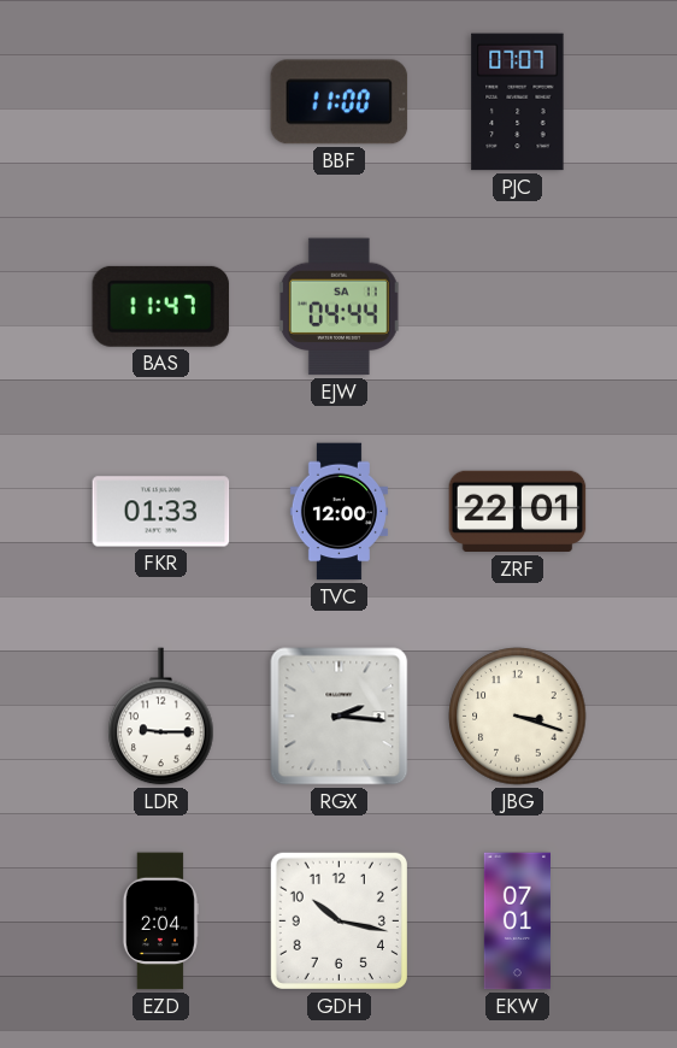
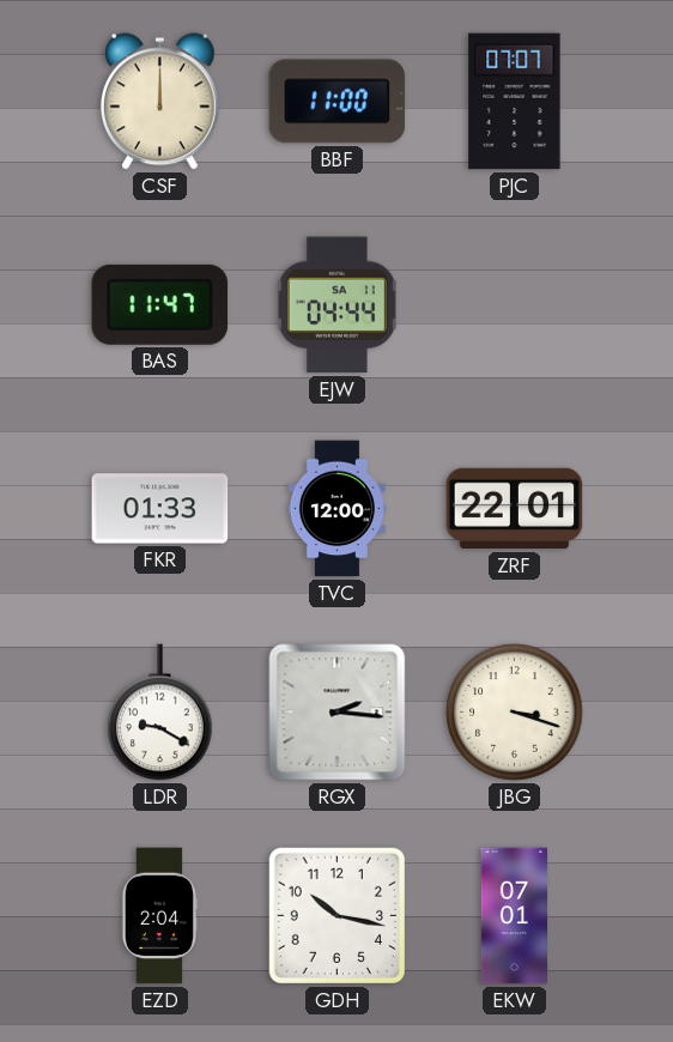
CSF: none -> 12:00 (160, 102)
LDR: 9:15 -> 9:20 (160, 713)
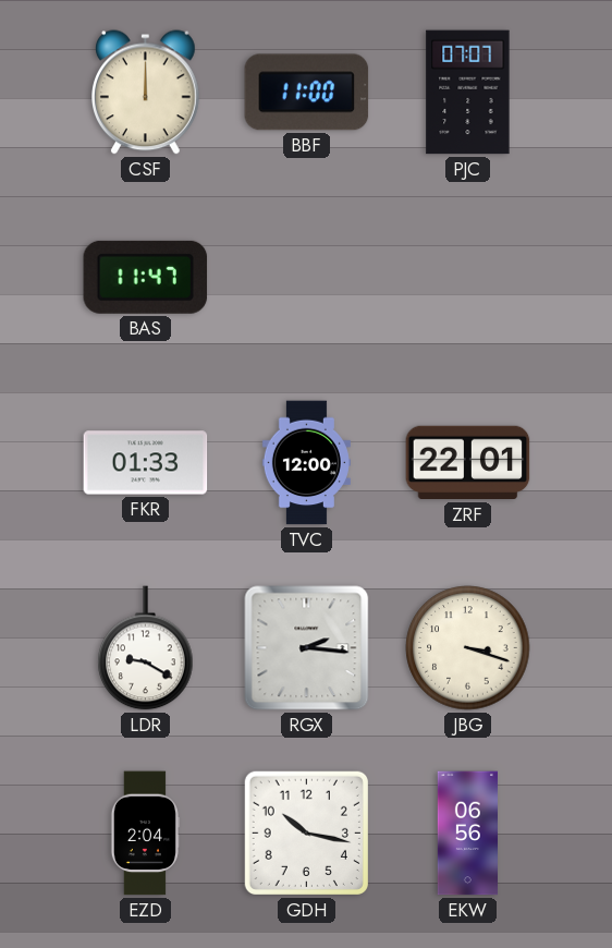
EJW: 04:44 -> none (336, 305)
EKW: 07:01 -> 06:56 (467, 834)
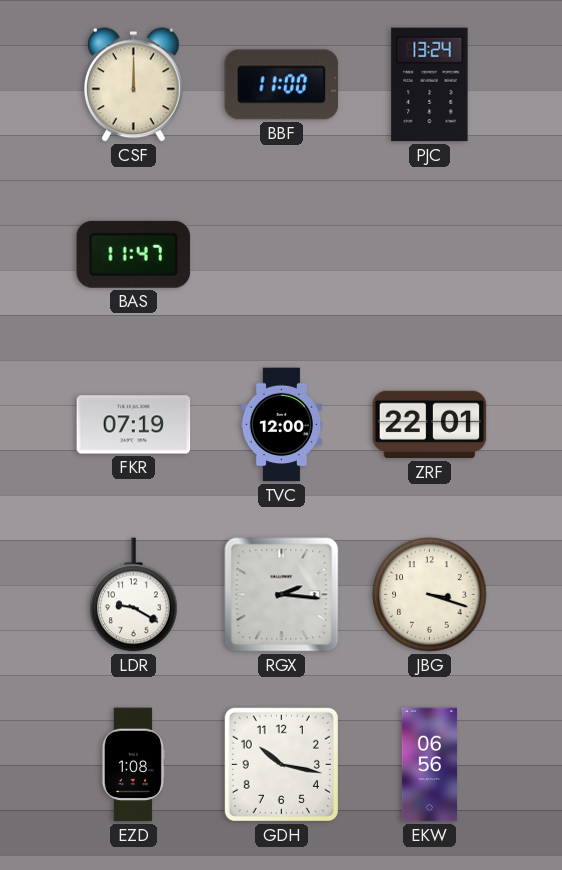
PJC: 07:07 -> 13:24 (430, 85)
FKR: 01:33 -> 07:19 (134, 425)
EZD: 2:04 -> 1:08 (133, 765)
